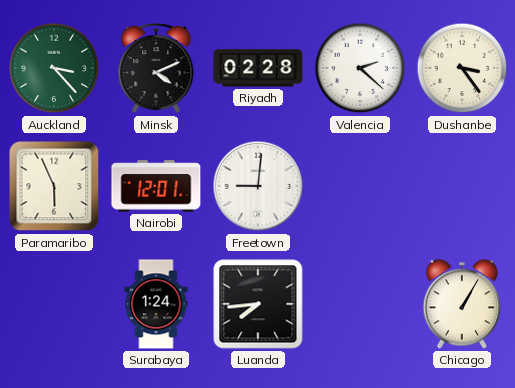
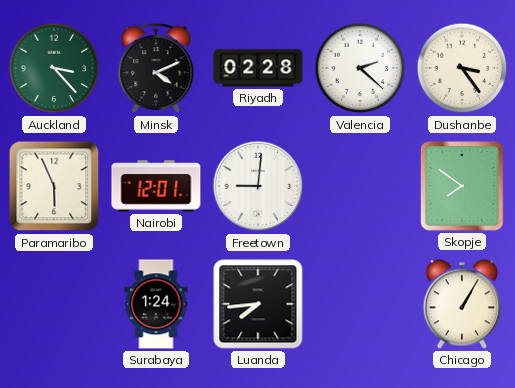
Skopje: none -> 7:51 (462, 186)
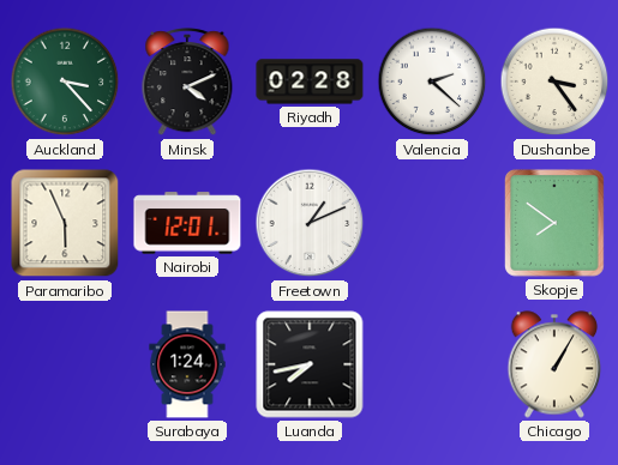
Freetown: 9:01 -> 1:11 (310, 223)
Luanda: 7:44 -> 7:43 (310, 364)
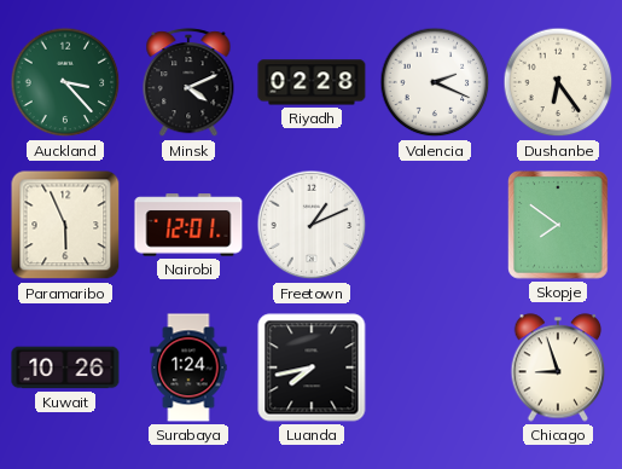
Valencia: 2:22 -> 2:19 (435, 82)
Dushanbe: 3:24 -> 6:24 (558, 82)
Kuwait: none -> 10:26 (65, 367)
Chicago: 1:05 -> 8:57 (558, 367)
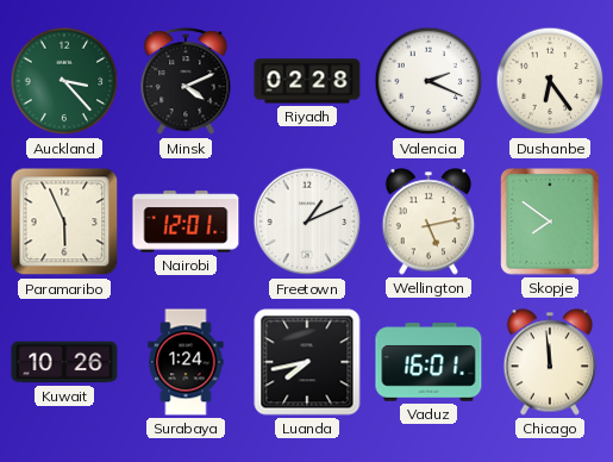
Wellington: none -> 5:13 (429, 221)
Vaduz: none -> 16:01 (429, 362)
Chicago: 8:57 -> 11:59 (550, 362)
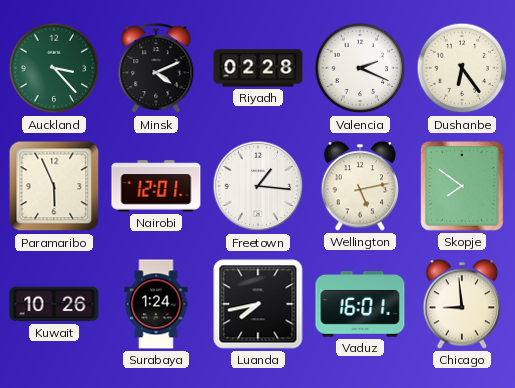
Freetown: 1:11 -> 1:16 (258, 186)
Chicago: 11:59 -> 8:59 (462, 304)
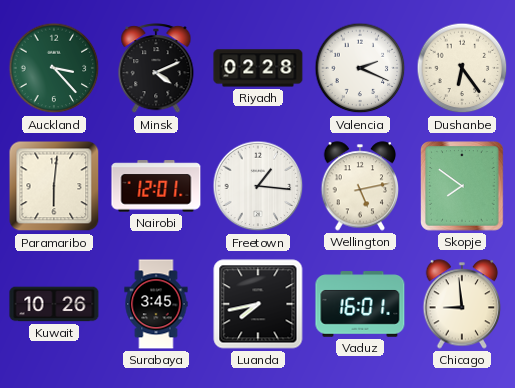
Paramaribo: 5:56 -> 6:01 (54, 186)
Surabaya: 1:24 -> 3:45 (156, 304)
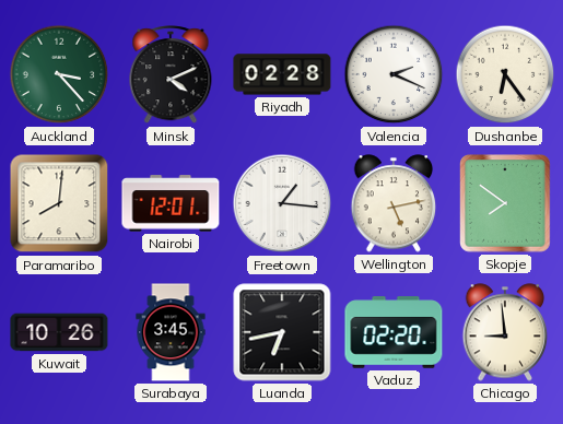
Paramaribo: 6:01 -> 8:01 (59, 203)
Luanda: 7:43 -> 6:43 (282, 332)
Vaduz: 16:01 -> 02:20 (394, 332)
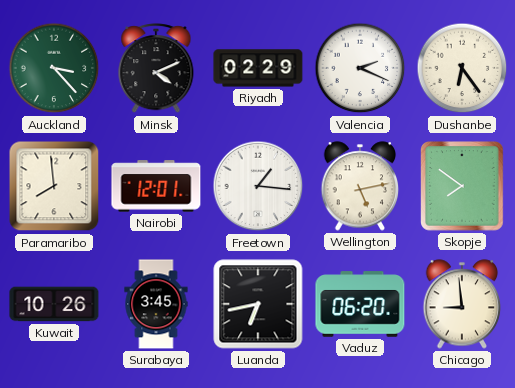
Riyadh: 02:28 -> 02:29 (258, 68)
Paramaribo: 8:01 -> 7:59 (54, 186)
Vaduz: 02:20 -> 06:20 (360, 304)
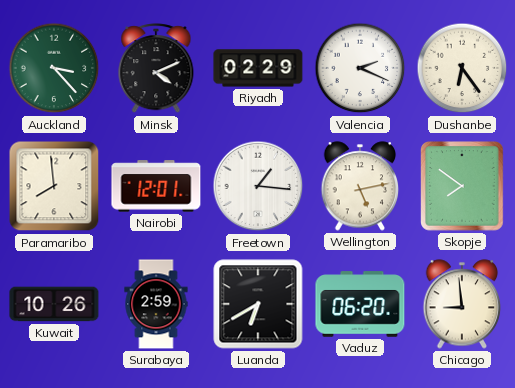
Surabaya: 3:45 -> 2:59 (156, 304)
Luanda: 6:43 -> 6:40 (258, 304)
